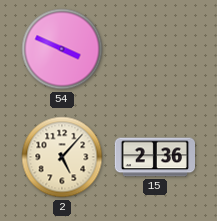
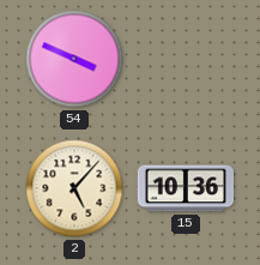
15: 2:36 -> 10:36 (186, 188)
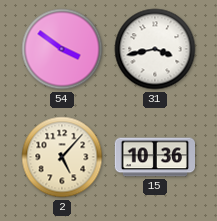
54: 3:49 -> 3:51 (62, 49)
31: none -> 3:43 (155, 49)
